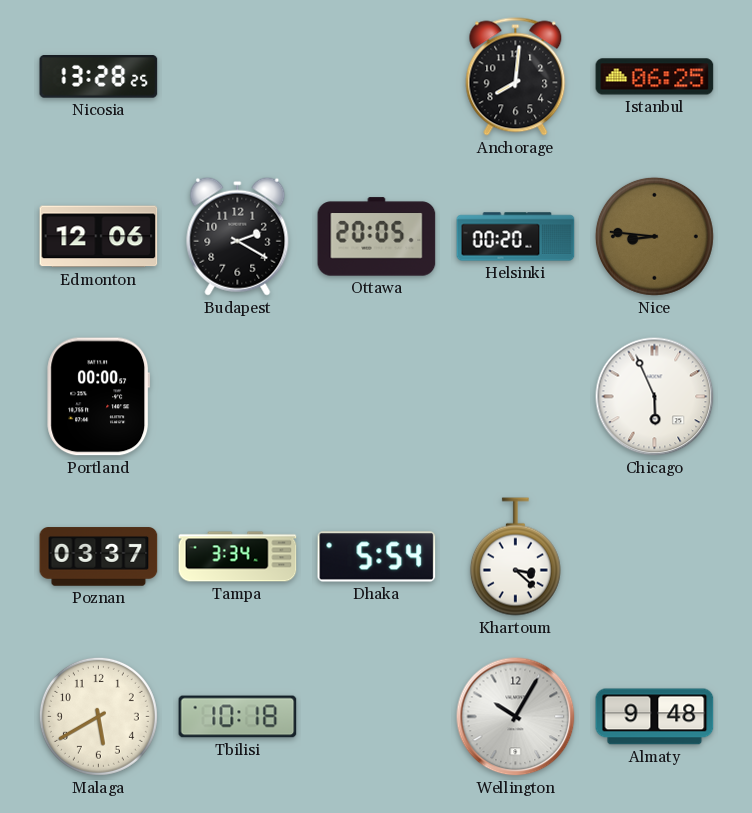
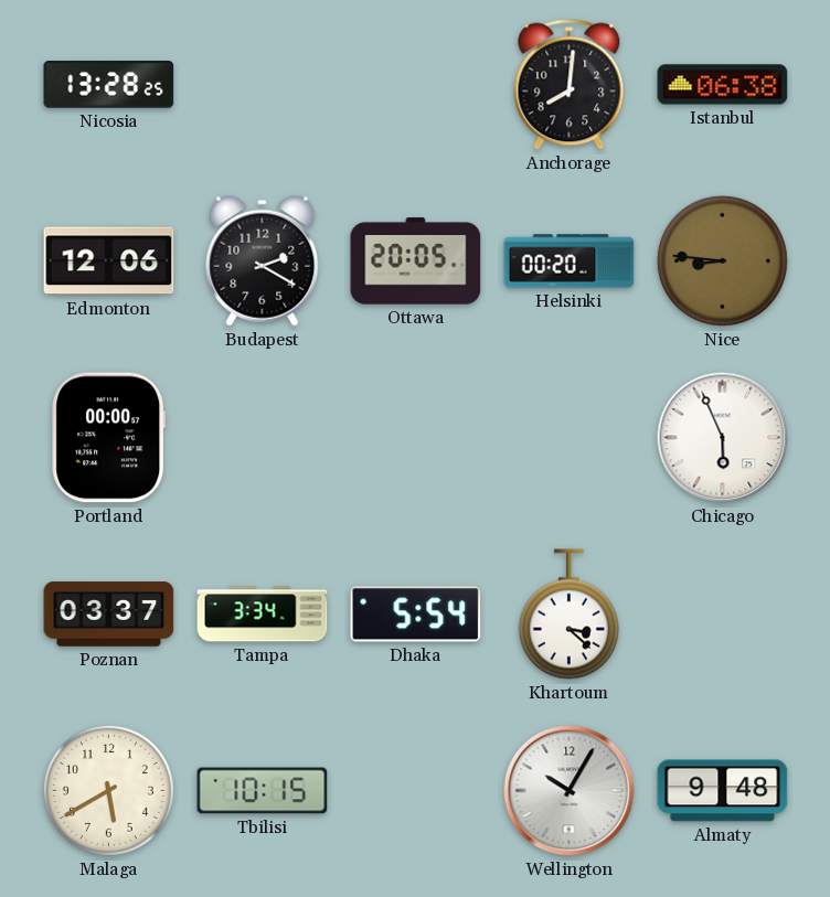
Istanbul: 06:25 -> 06:38 (723, 85)
Tbilisi: 10:18 -> 10:15 (263, 791)
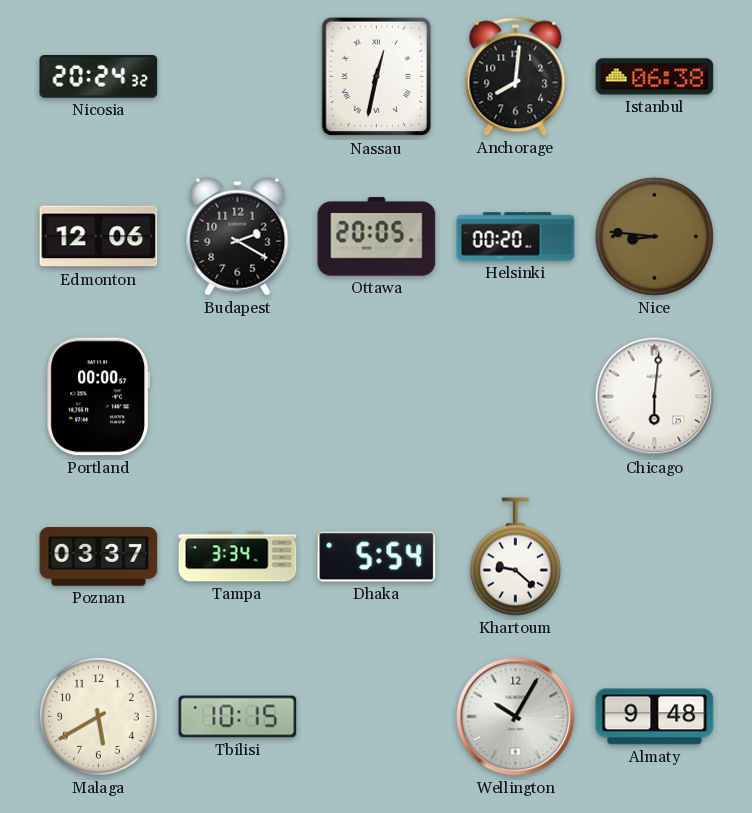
Nicosia: 13:28 -> 20:24 (99, 77)
Nassau: none -> 12:32 (377, 77)
Chicago: 5:56 -> 6:01 (655, 397)
Khartoum: 3:22 -> 9:22 (515, 557)
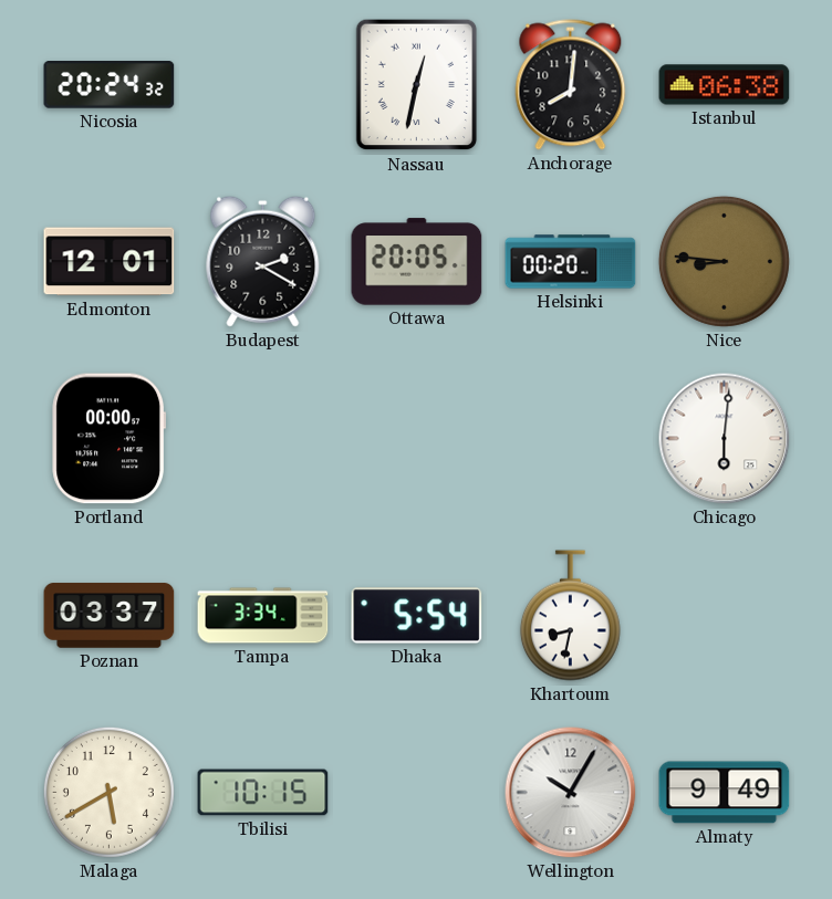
Edmonton: 12:06 -> 12:01 (110, 262)
Khartoum: 9:22 -> 8:32 (570, 616)
Almaty: 9:48 -> 9:49 (725, 793)
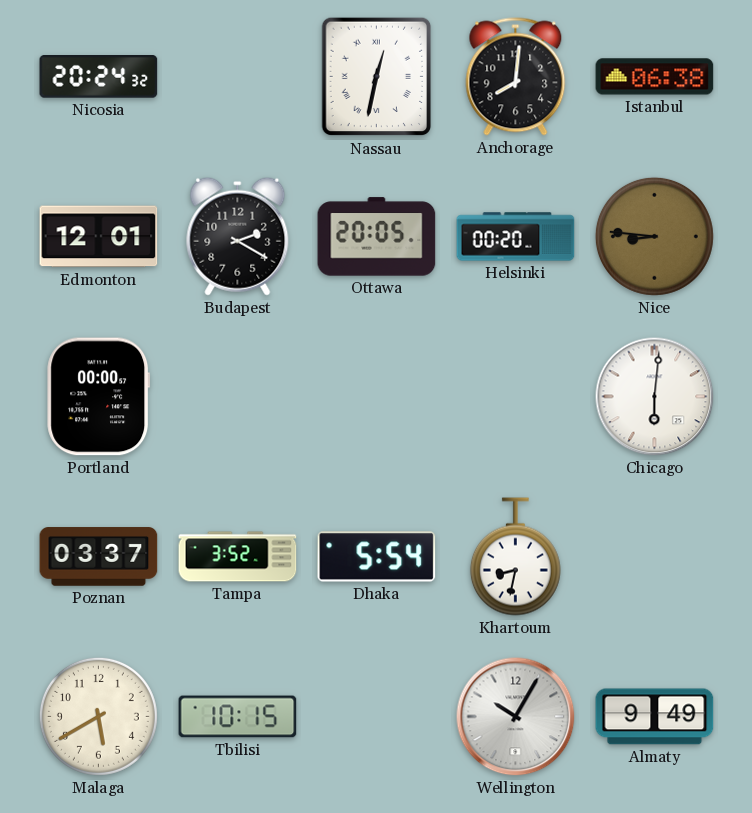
Tampa: 3:34 -> 3:52 (238, 557)
